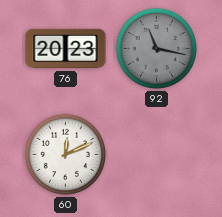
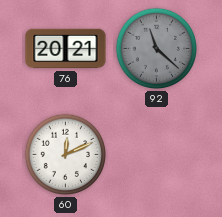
76: 20:23 -> 20:21 (66, 49)
92: 11:17 -> 11:22 (157, 49)
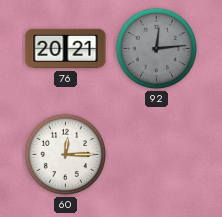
92: 11:22 -> 12:14 (157, 49)
60: 12:11 -> 12:15 (66, 155)
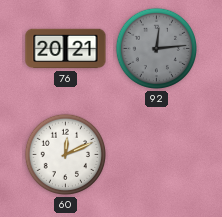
60: 12:15 -> 12:11 (66, 155)
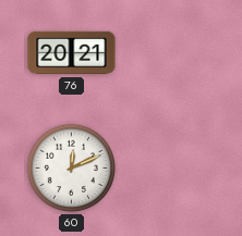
92: 12:14 -> none (157, 49)
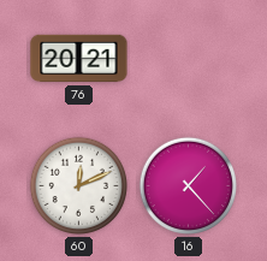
16: none -> 1:23 (189, 186)
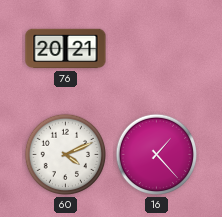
60: 12:11 -> 4:11 (66, 155)
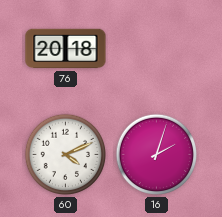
76: 20:21 -> 20:18 (66, 49)
16: 1:23 -> 2:03 (157, 155)
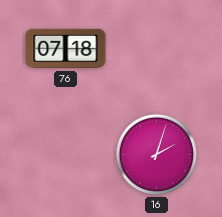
76: 20:18 -> 07:18 (66, 49)
60: 4:11 -> none (66, 155)
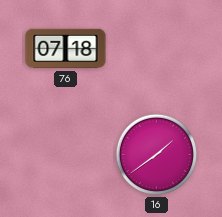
16: 2:03 -> 1:39 (157, 155)
